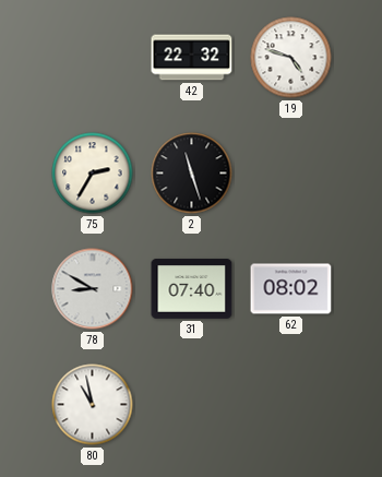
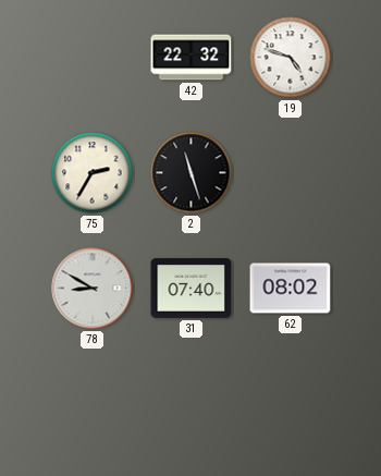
80: 10:58 -> none (93, 405)
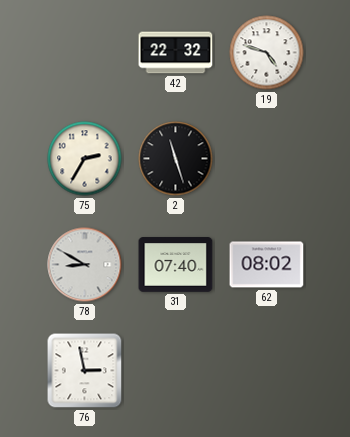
76: none -> 2:58 (85, 371)
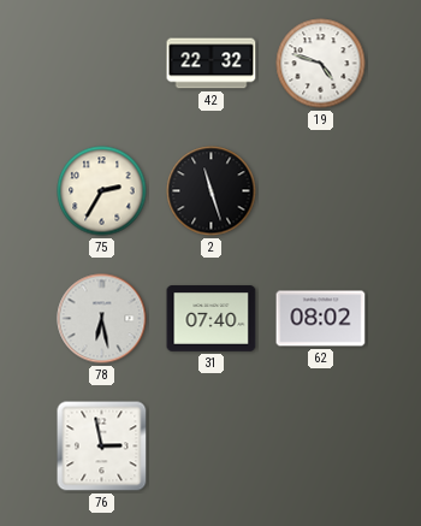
78: 8:50 -> 6:28 (102, 319)
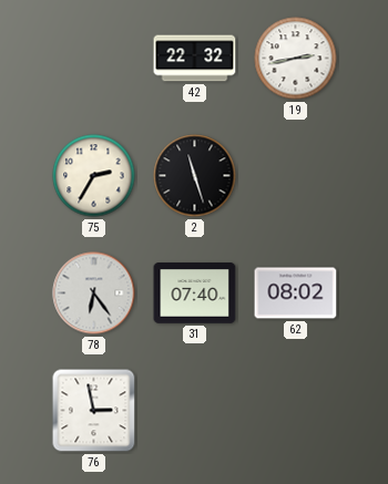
19: 4:48 -> 2:43 (296, 59)
78: 6:28 -> 6:24 (94, 294)
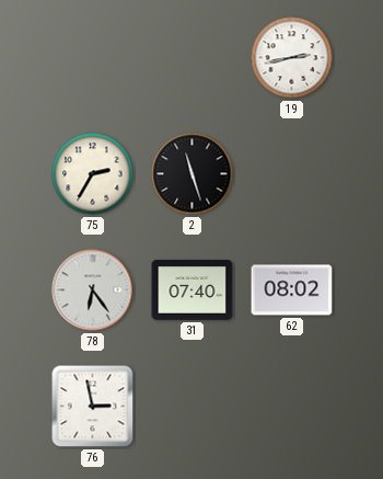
42: 22:32 -> none (195, 59)
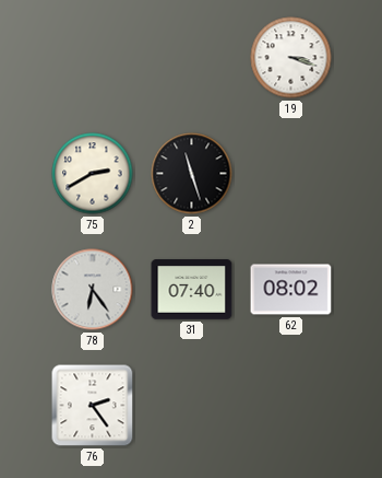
19: 2:43 -> 3:18 (291, 58)
75: 2:35 -> 2:40 (93, 174)
76: 2:58 -> 2:24 (93, 406)
